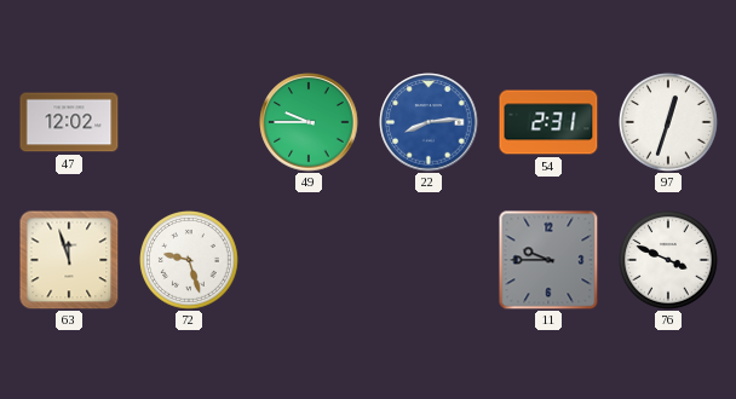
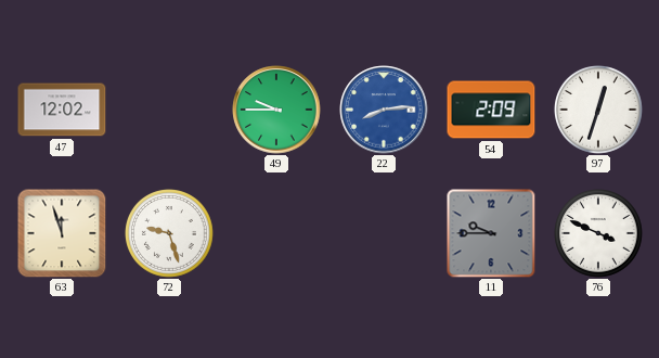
54: 2:31 -> 2:09 (491, 110)
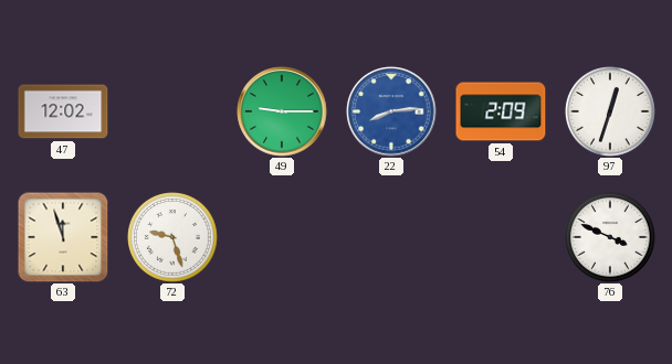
49: 9:45 -> 9:15 (282, 111)
11: 9:45 -> none (491, 233)
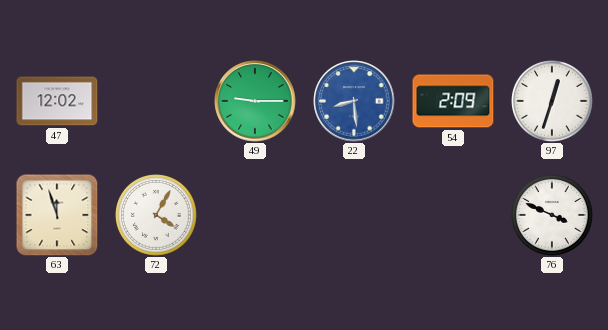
22: 8:14 -> 8:29 (354, 101)
72: 9:27 -> 4:05 (157, 216)
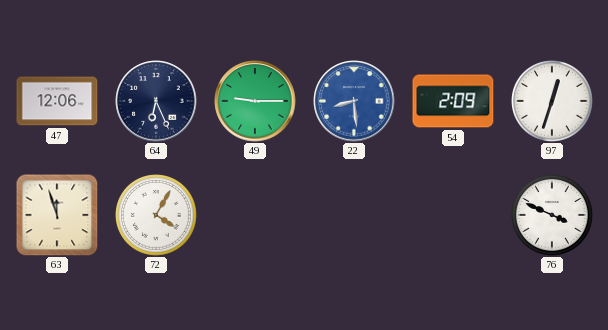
47: 12:02 -> 12:06 (57, 101)
64: none -> 6:26 (156, 101)
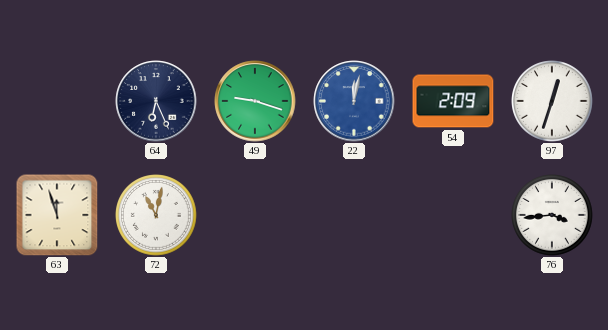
47: 12:06 -> none (57, 101)
49: 9:15 -> 9:18 (255, 101)
22: 8:29 -> 12:02 (354, 101)
72: 4:05 -> 11:02 (157, 216)
76: 3:49 -> 3:44 (553, 216)
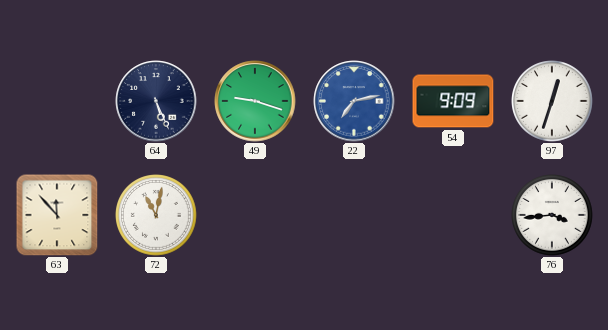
64: 6:26 -> 5:26 (156, 101)
22: 12:02 -> 7:13 (354, 101)
54: 2:09 -> 9:09 (453, 101)
63: 11:57 -> 11:53 (57, 215)
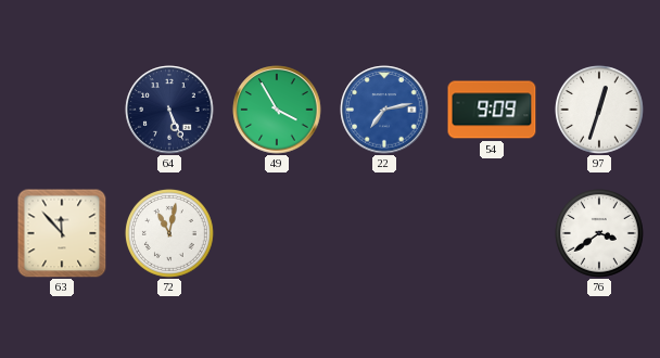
49: 9:18 -> 3:55 (277, 110)
76: 3:44 -> 3:39 (600, 234)
